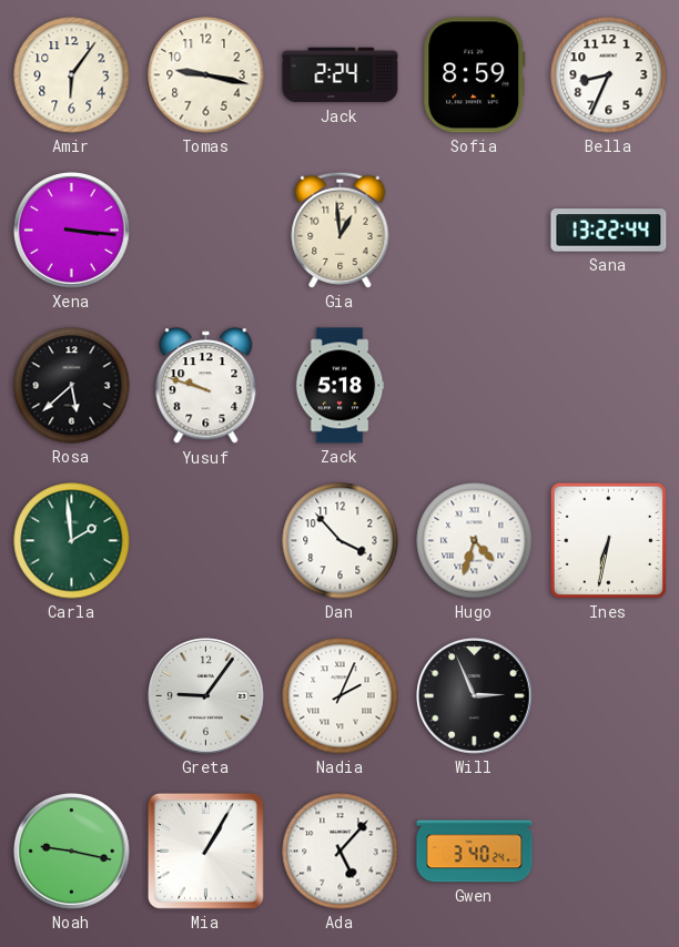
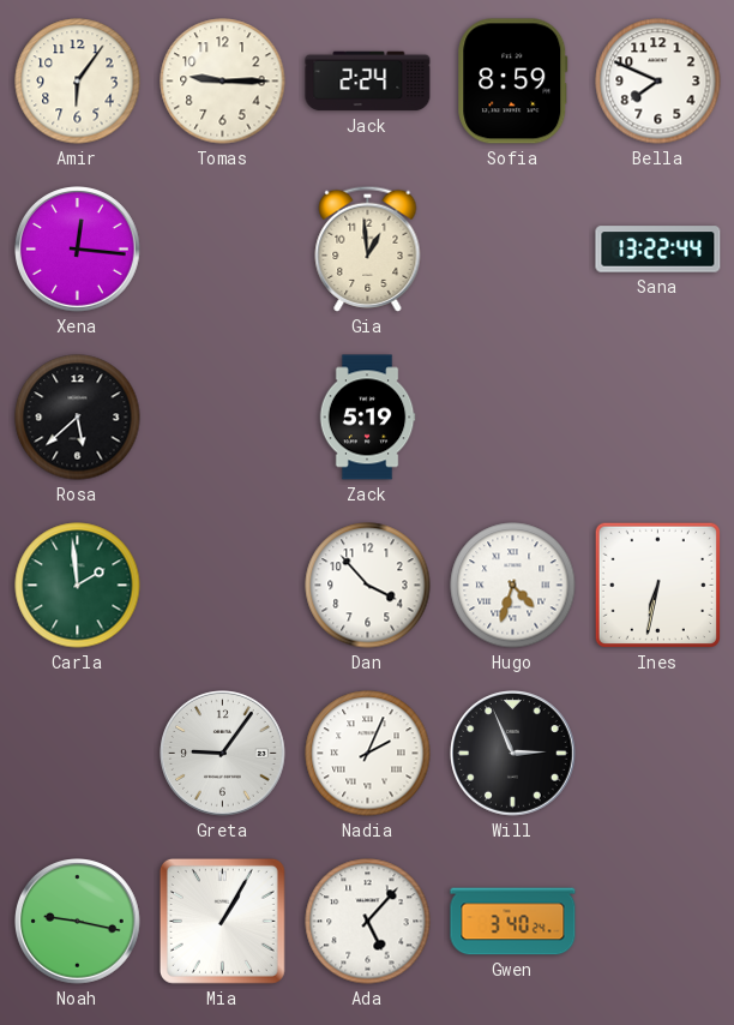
Tomas: 9:17 -> 9:15 (223, 82)
Bella: 8:34 -> 7:49 (658, 82)
Xena: 3:16 -> 12:16 (78, 250)
Yusuf: 9:48 -> none (206, 386)
Zack: 5:18 -> 5:19 (367, 418)
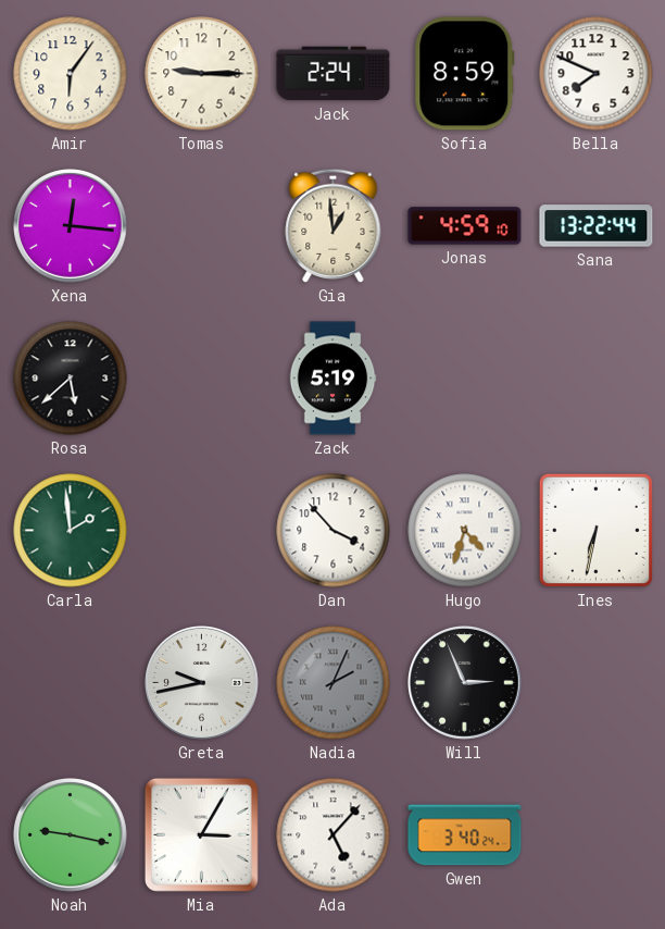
Jonas: none -> 4:59 (465, 226)
Greta: 9:06 -> 9:43 (202, 683)
Nadia dial: white -> grey (334, 683)
Mia: 1:05 -> 3:05 (201, 834)
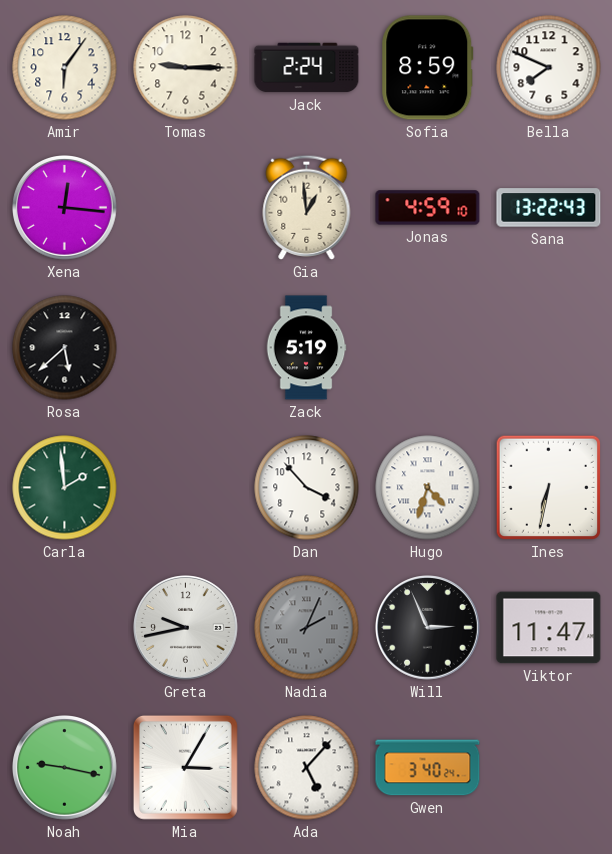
Sana: 13:22:44 -> 13:22:43 (549, 208)
Viktor: none -> 11:47 (549, 628)
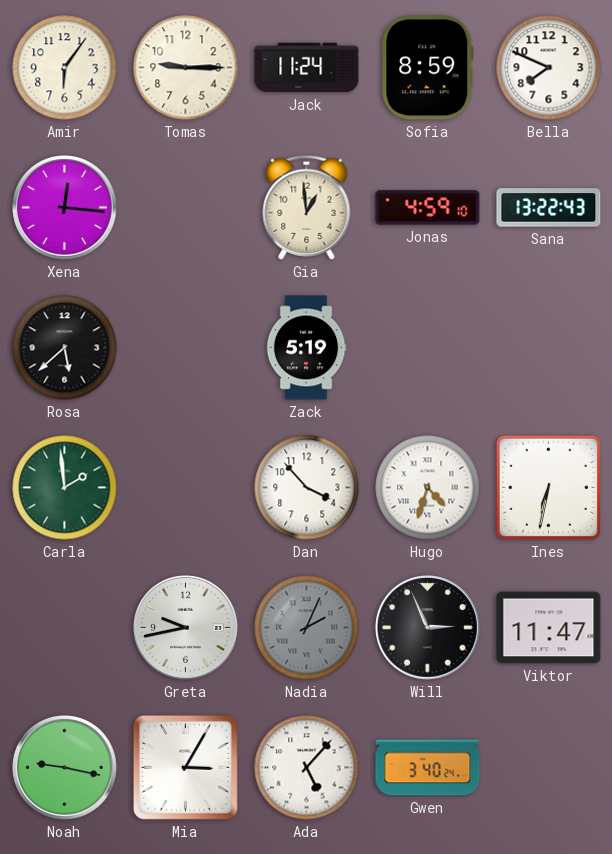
Jack: 2:24 -> 11:24 (307, 68)
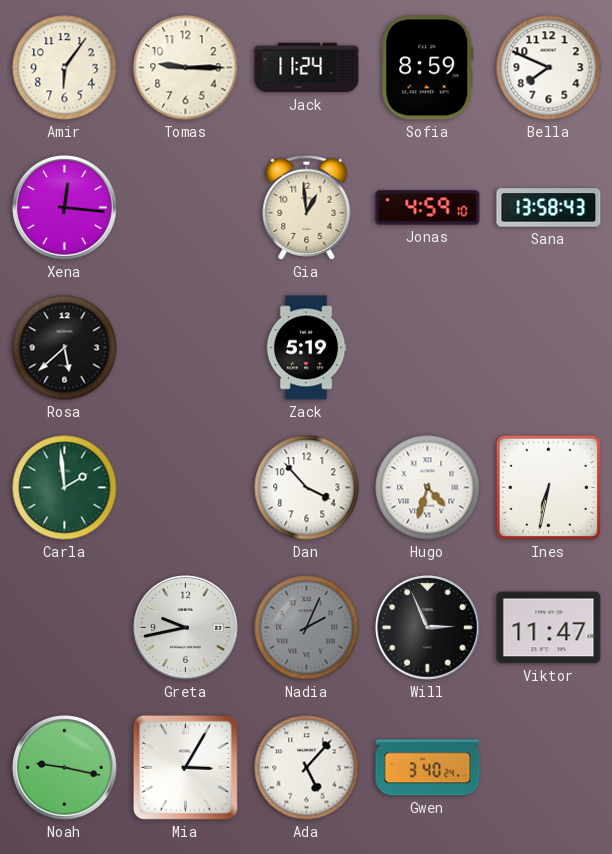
Sana: 13:22 -> 13:58 (549, 208)
